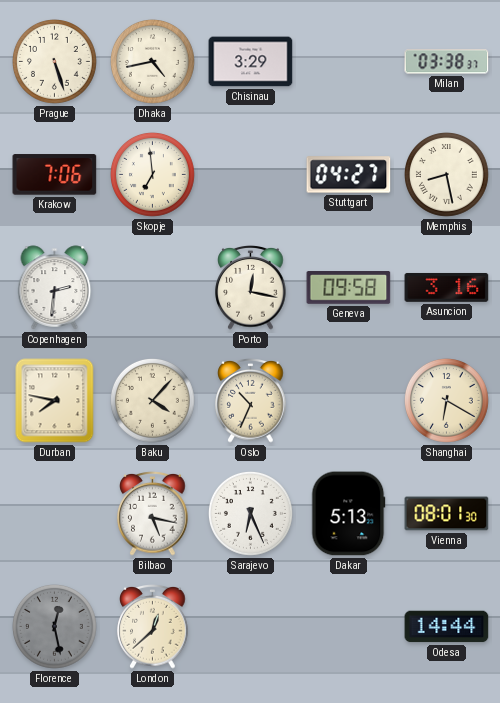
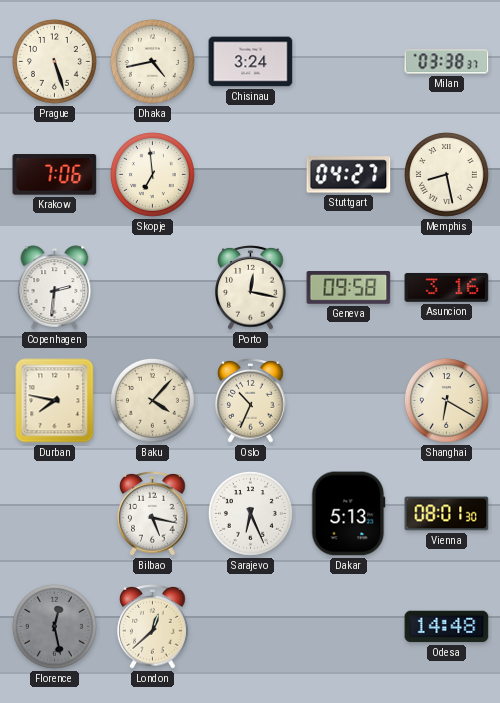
Chisinau: 3:29 -> 3:24 (251, 62)
Odesa: 14:44 -> 14:48 (447, 627)
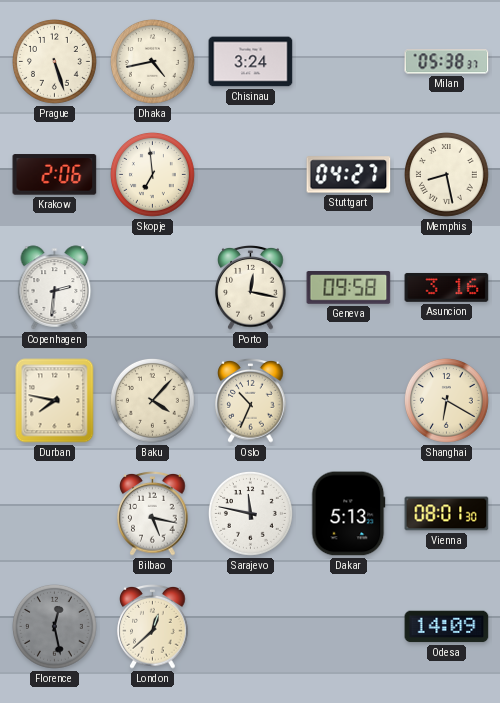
Milan: 03:38 -> 05:38 (447, 62)
Krakow: 7:06 -> 2:06 (55, 175)
Sarajevo: 6:26 -> 11:47 (251, 514)
Odesa: 14:48 -> 14:09 (447, 627)
